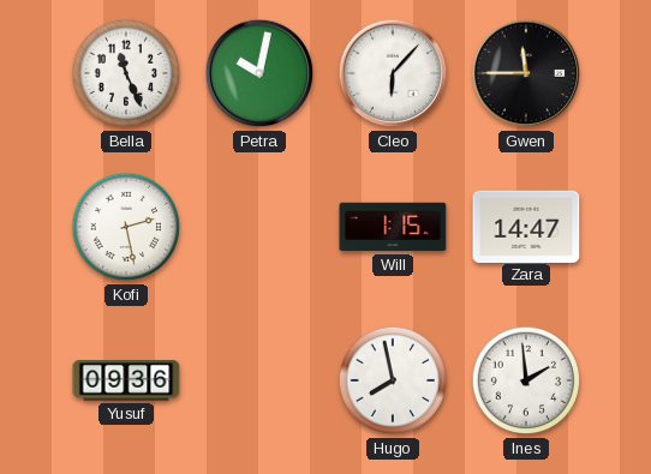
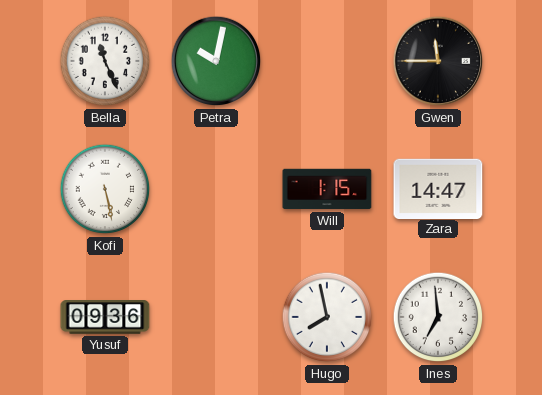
Cleo: 6:07 -> none (393, 73)
Kofi: 2:28 -> 5:28 (105, 189)
Ines: 1:59 -> 6:59 (438, 317)
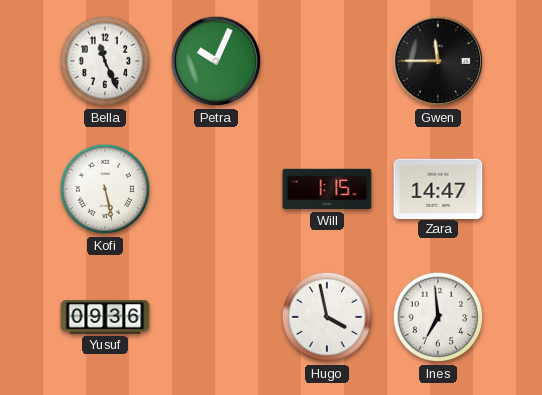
Petra: 10:02 -> 10:04 (216, 61)
Hugo: 7:58 -> 3:58 (327, 317)
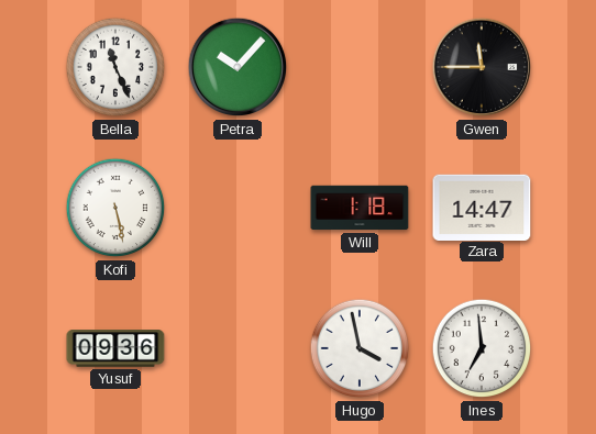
Petra: 10:04 -> 10:07 (238, 67)
Will: 1:15 -> 1:18 (360, 208)
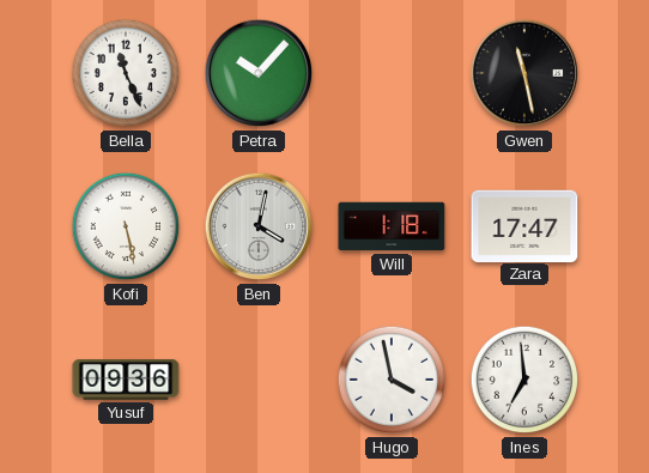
Gwen: 11:45 -> 11:28 (524, 73)
Ben: none -> 4:02 (259, 226)
Zara: 14:47 -> 17:47 (524, 225)
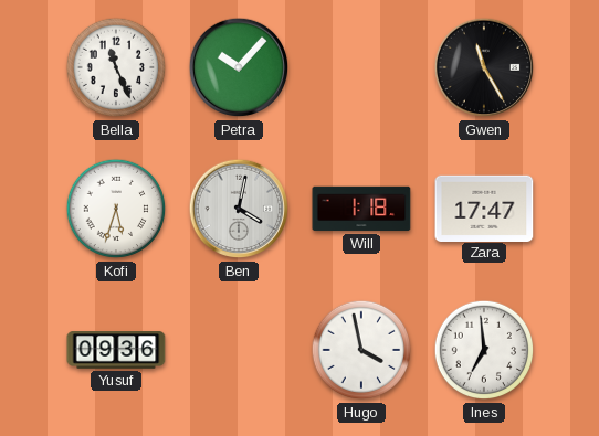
Gwen: 11:28 -> 11:25 (484, 67)
Kofi: 5:28 -> 5:33 (116, 209)
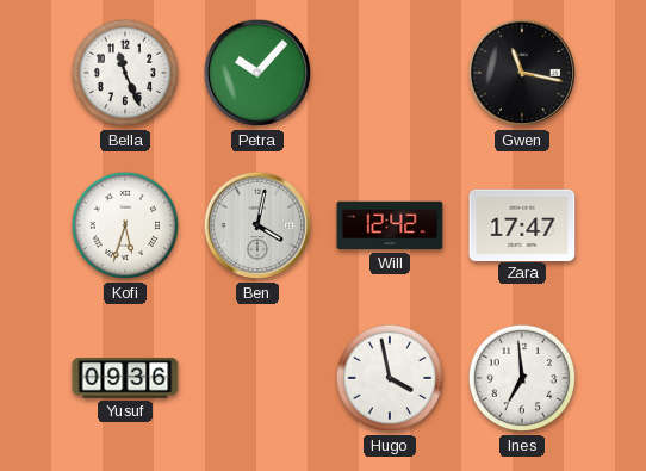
Gwen: 11:25 -> 11:17 (522, 73)
Will: 1:18 -> 12:42 (390, 225)
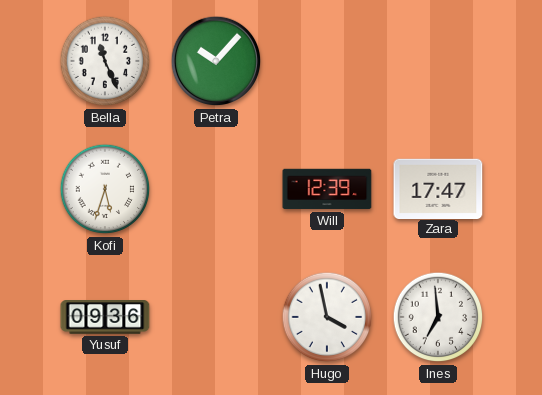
Gwen: 11:17 -> none (522, 73)
Ben: 4:02 -> none (257, 225)
Will: 12:42 -> 12:39 (327, 189)
